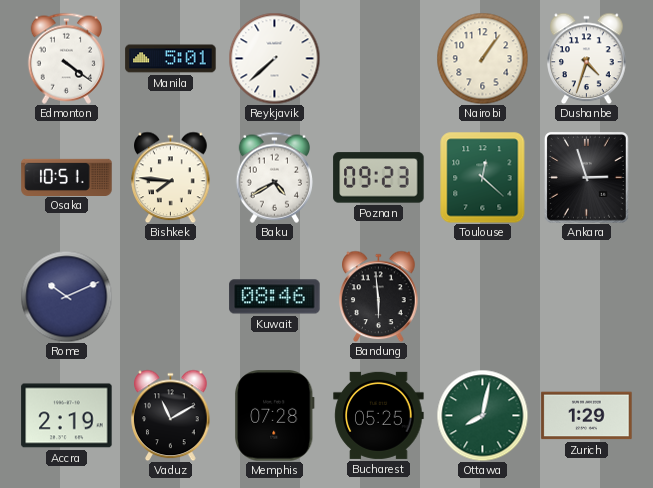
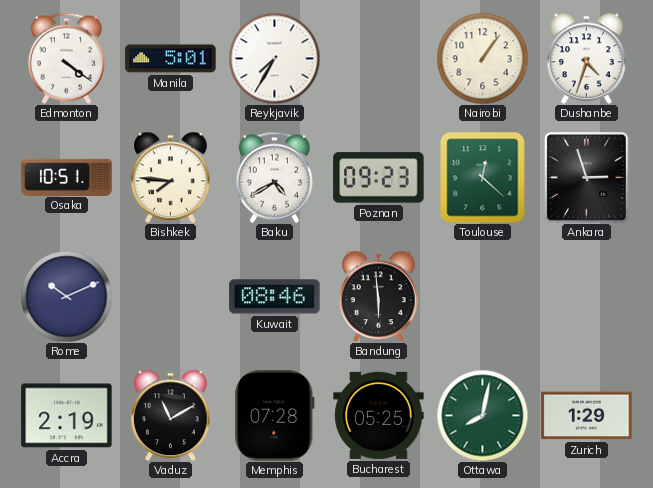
Reykjavik: 7:38 -> 7:35 (274, 58)
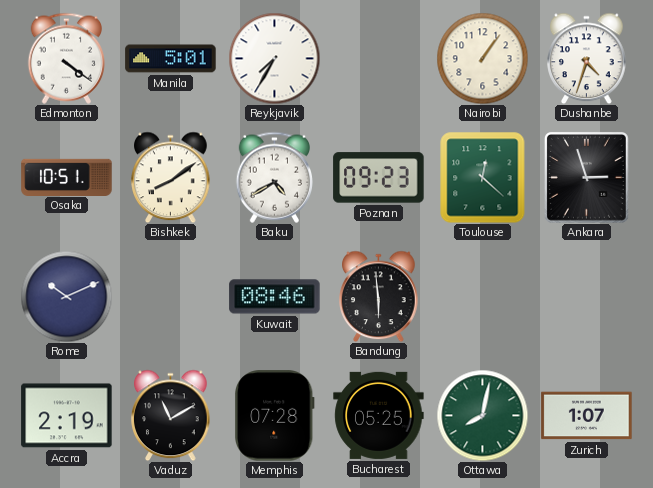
Bishkek: 7:46 -> 8:09 (171, 177)
Zurich: 1:29 -> 1:07 (587, 416)
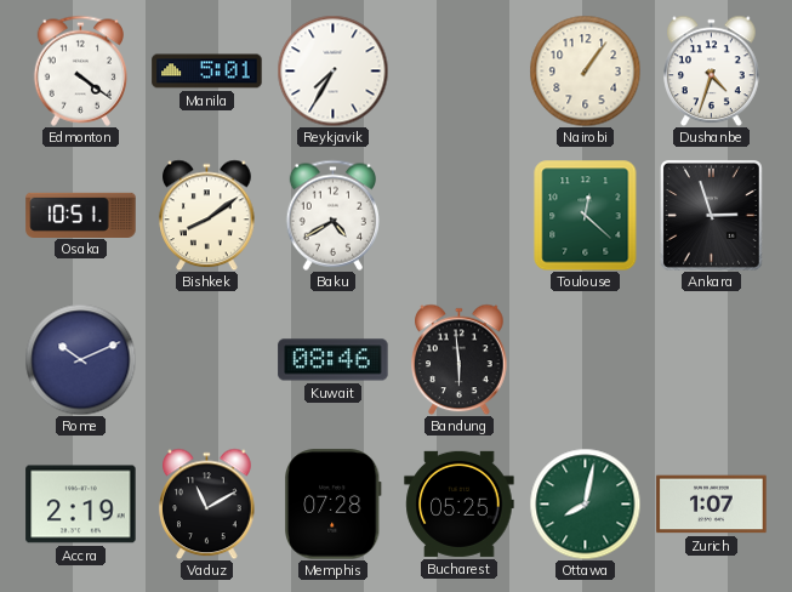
Poznan: 09:23 -> none (379, 178)
